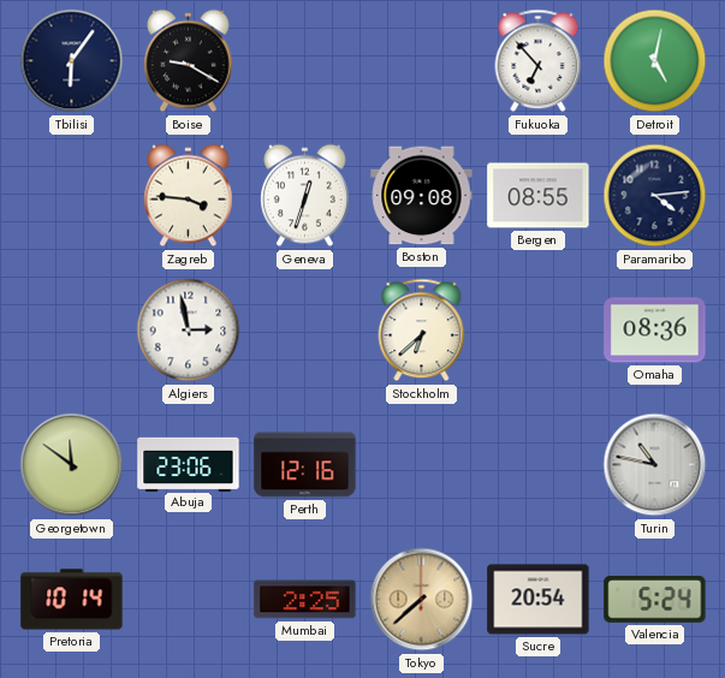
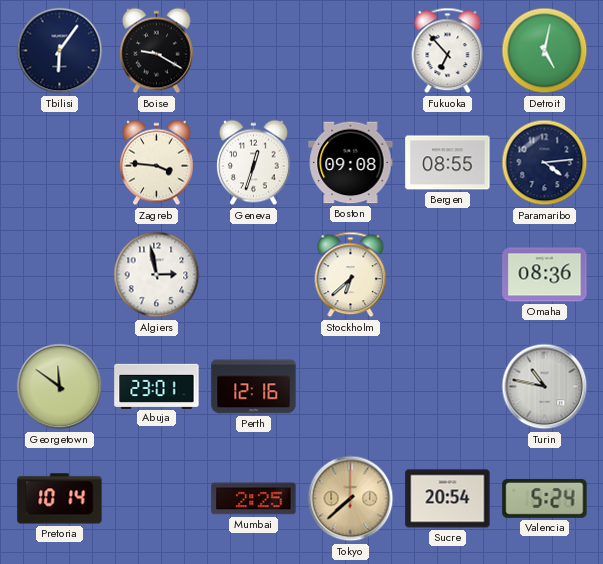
Abuja: 23:06 -> 23:01 (157, 386)
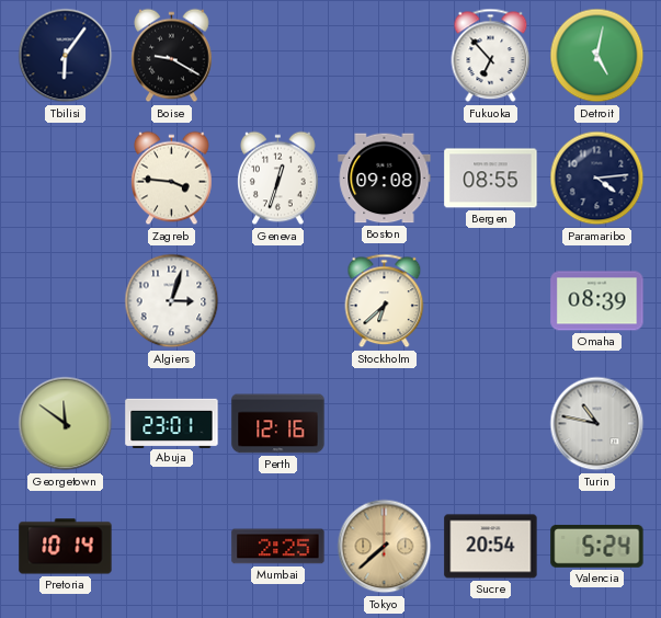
Algiers: 2:58 -> 3:03 (172, 301)
Omaha: 08:36 -> 08:39 (597, 301)
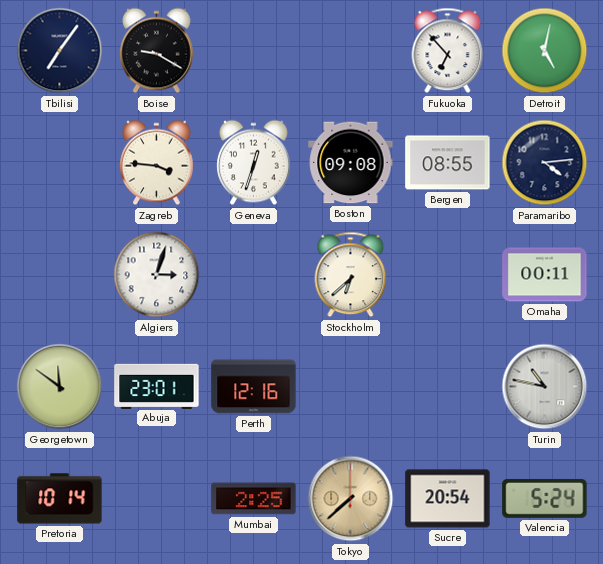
Tbilisi: 6:06 -> 7:06 (60, 51)
Omaha: 08:39 -> 00:11 (545, 275)
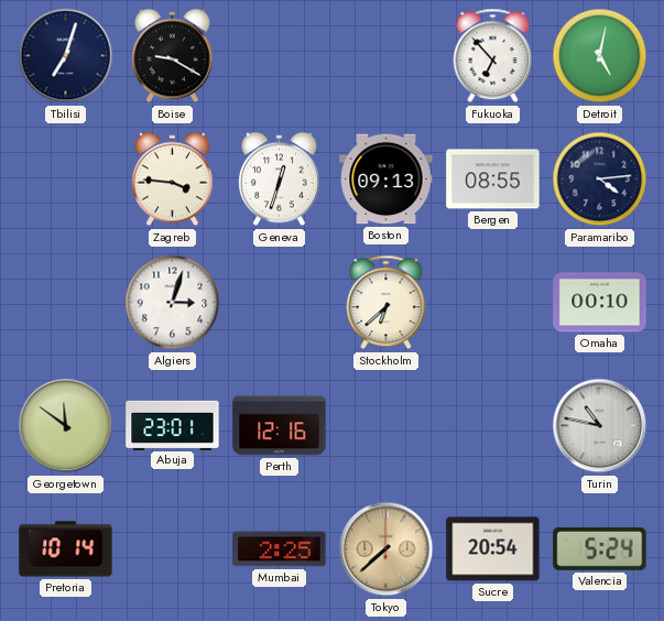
Tbilisi: 7:06 -> 7:03 (66, 56)
Boston: 09:08 -> 09:13 (387, 179)
Omaha: 00:11 -> 00:10 (600, 303)
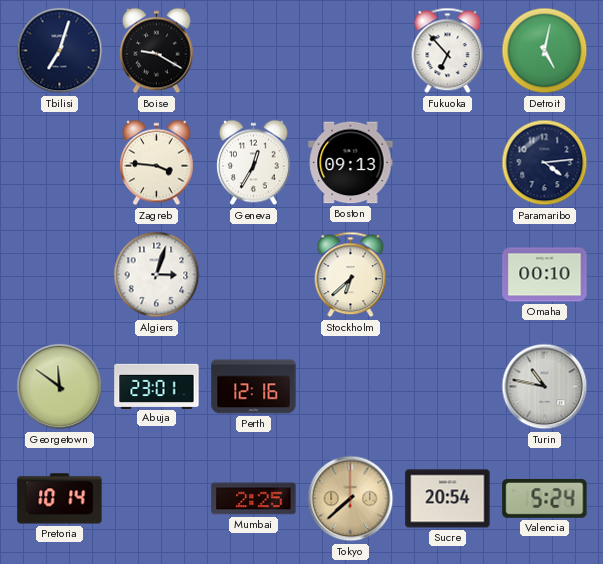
Geneva: 12:33 -> 12:35 (254, 163)
Bergen: 08:55 -> none (493, 179)
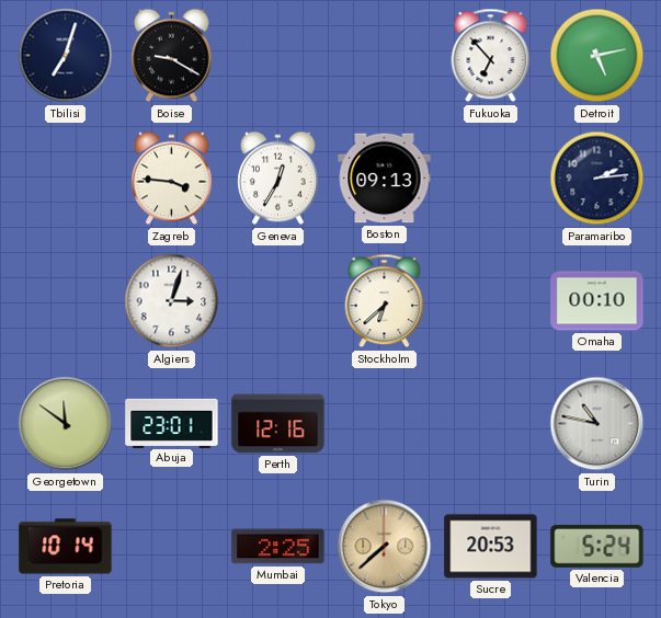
Detroit: 5:02 -> 5:13 (597, 56)
Paramaribo: 4:14 -> 2:14 (597, 179)
Sucre: 20:54 -> 20:53 (491, 547)
